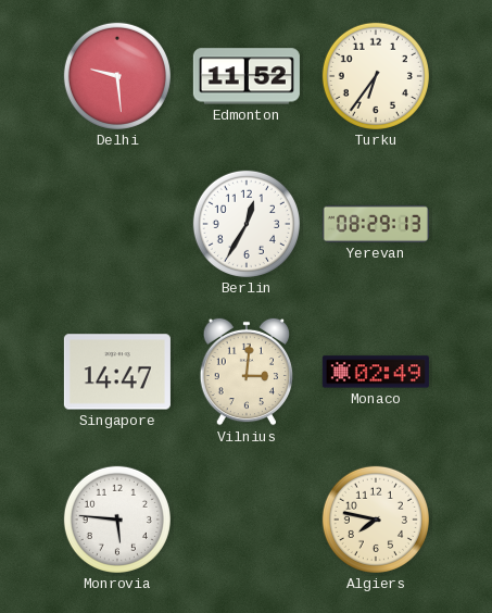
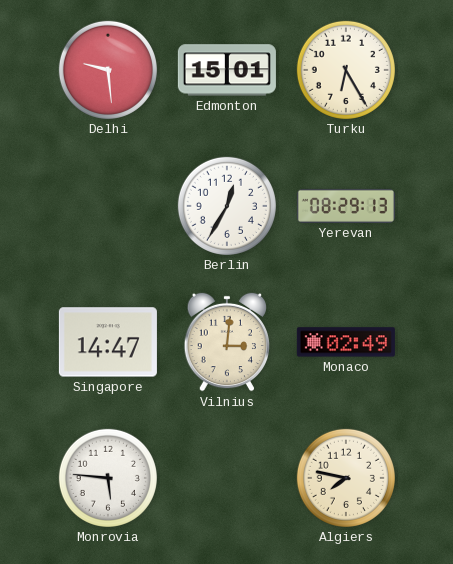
Edmonton: 11:52 -> 15:01 (227, 70)
Turku: 6:36 -> 6:25 (346, 70)
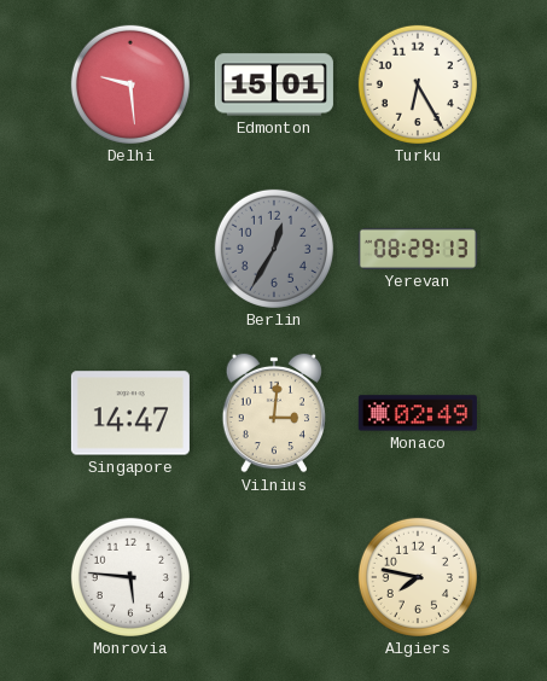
Berlin dial: white -> grey (274, 249)
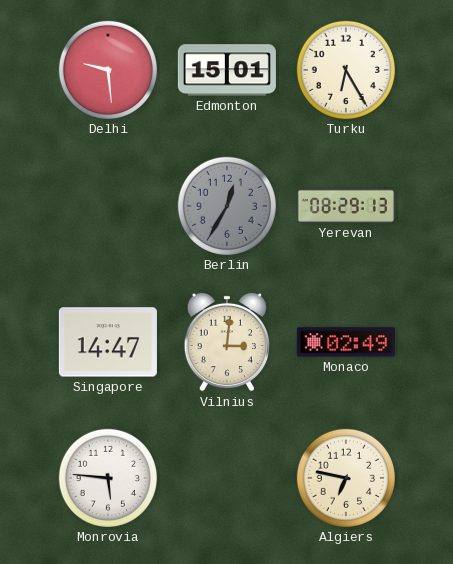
Algiers: 7:47 -> 6:47 (346, 478)
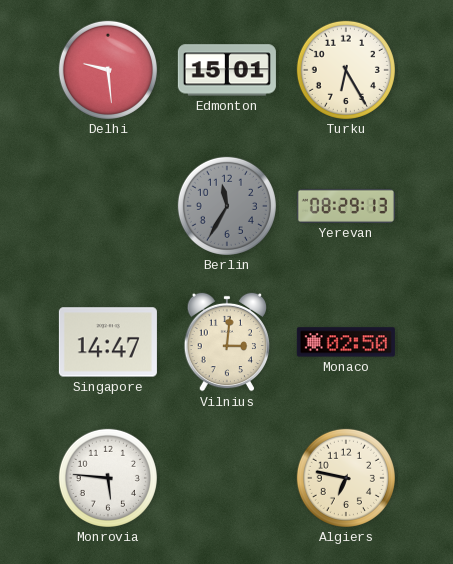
Berlin: 12:35 -> 11:35 (227, 206)
Monaco: 02:49 -> 02:50 (346, 342)
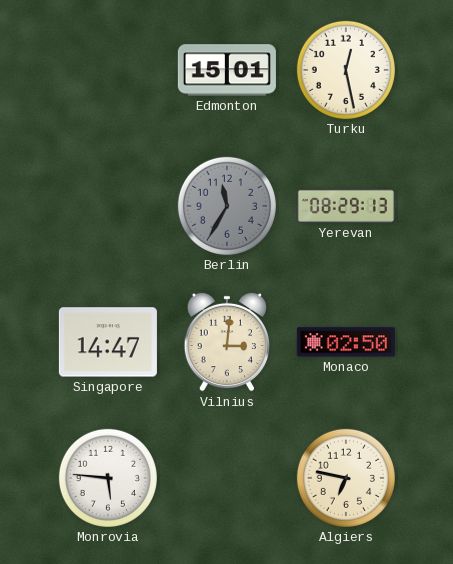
Delhi: 9:29 -> none (108, 70)
Turku: 6:25 -> 12:28 (346, 70)
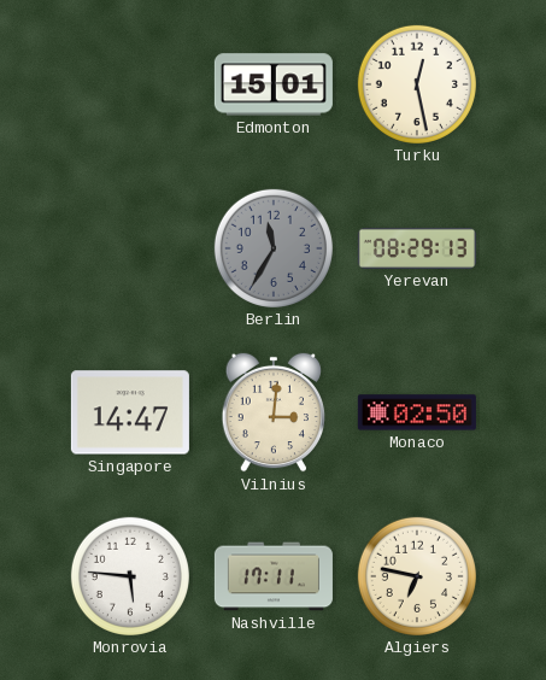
Nashville: none -> 17:11 (274, 576)
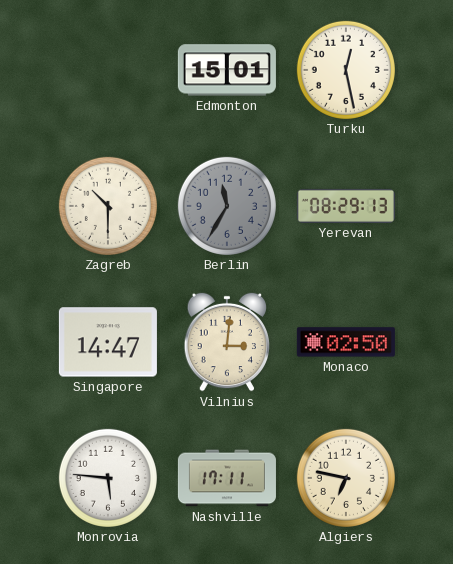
Zagreb: none -> 10:30 (108, 206)
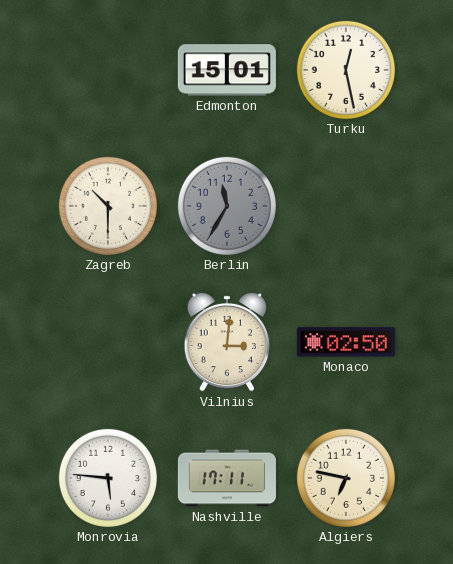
Yerevan: 08:29 -> none (346, 206)
Singapore: 14:47 -> none (108, 342)
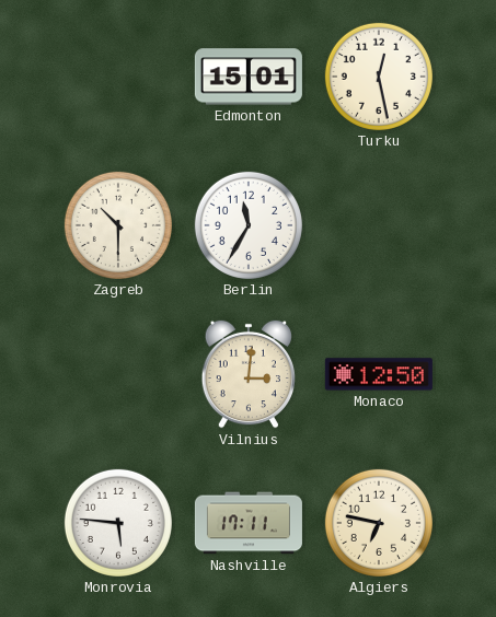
Berlin dial: grey -> white (249, 225)
Monaco: 02:50 -> 12:50 (379, 374)
